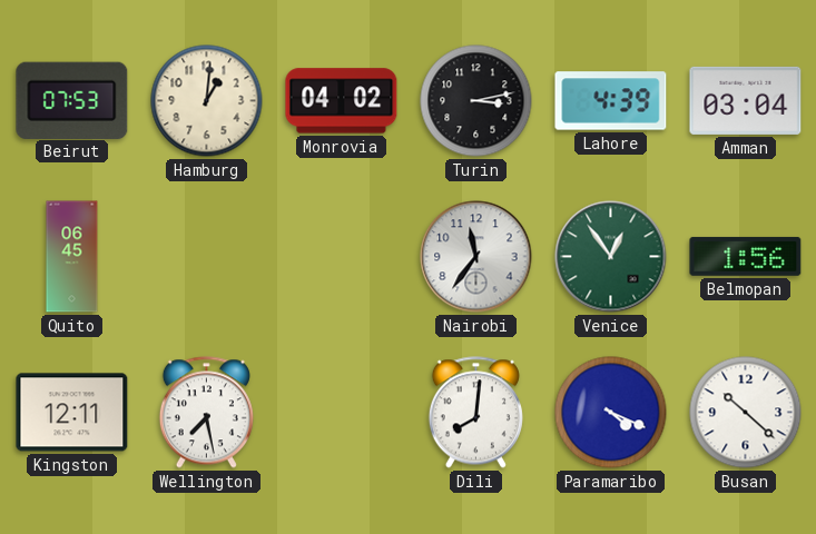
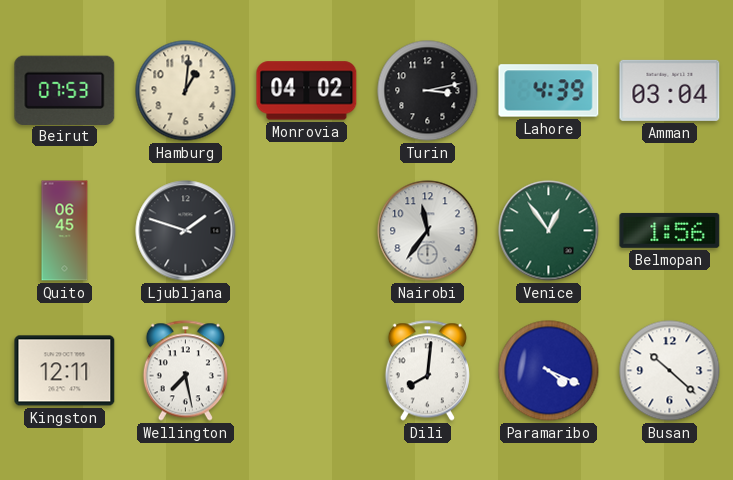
Ljubljana: none -> 1:48 (186, 231)
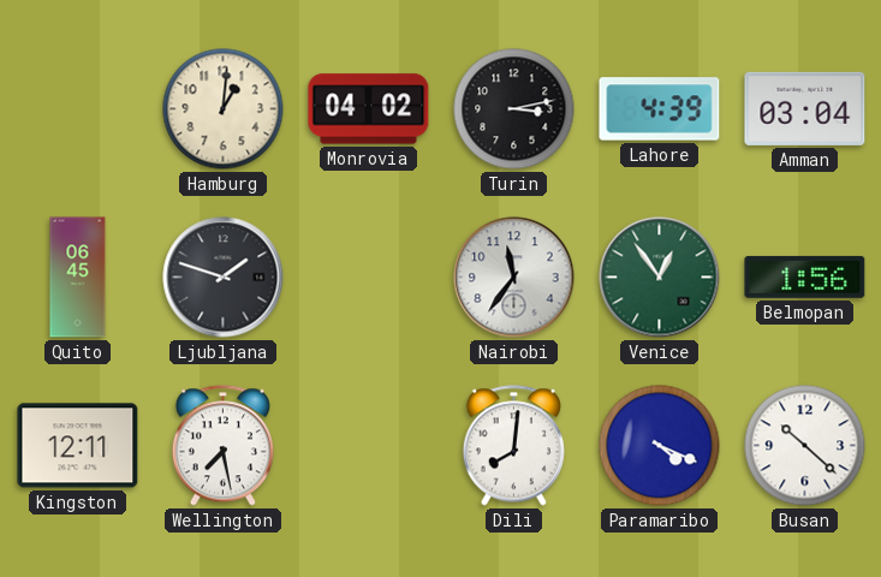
Beirut: 07:53 -> none (65, 90)
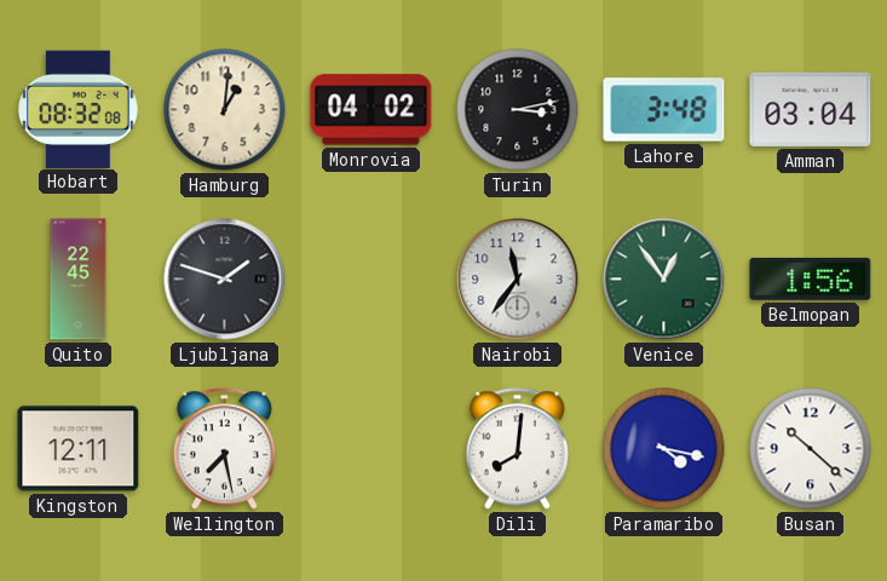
Hobart: none -> 08:32 (77, 109)
Lahore: 4:39 -> 3:48 (664, 110)
Quito: 06:45 -> 22:45 (79, 280)
Paramaribo: 4:19 -> 4:17 (664, 449)
